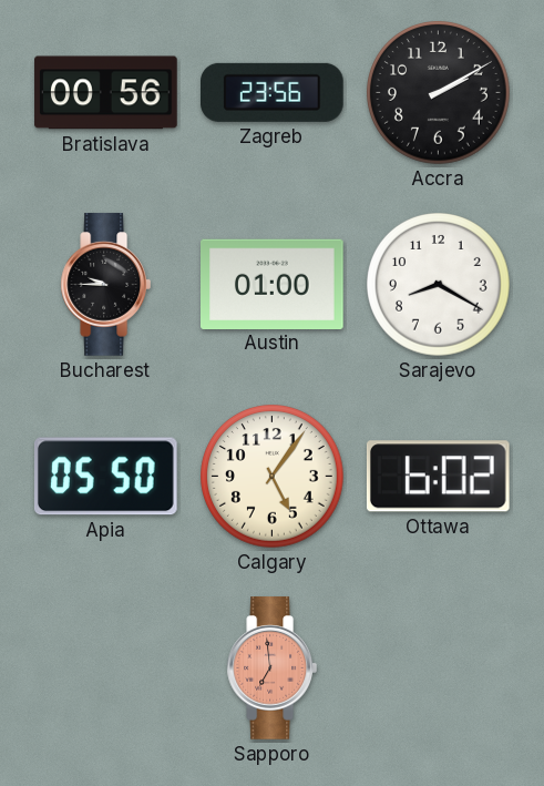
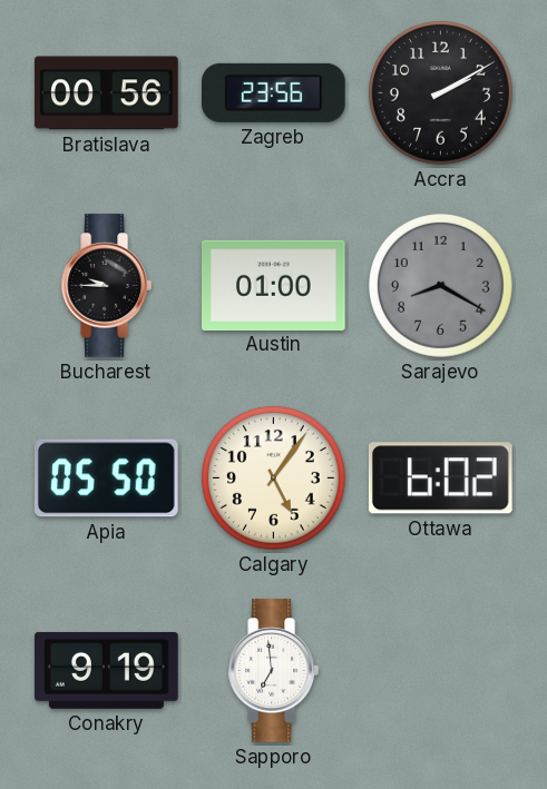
Sarajevo dial: white -> grey (441, 286)
Conakry: none -> 9:19 (107, 670)
Sapporo dial: salmon -> white (273, 671)
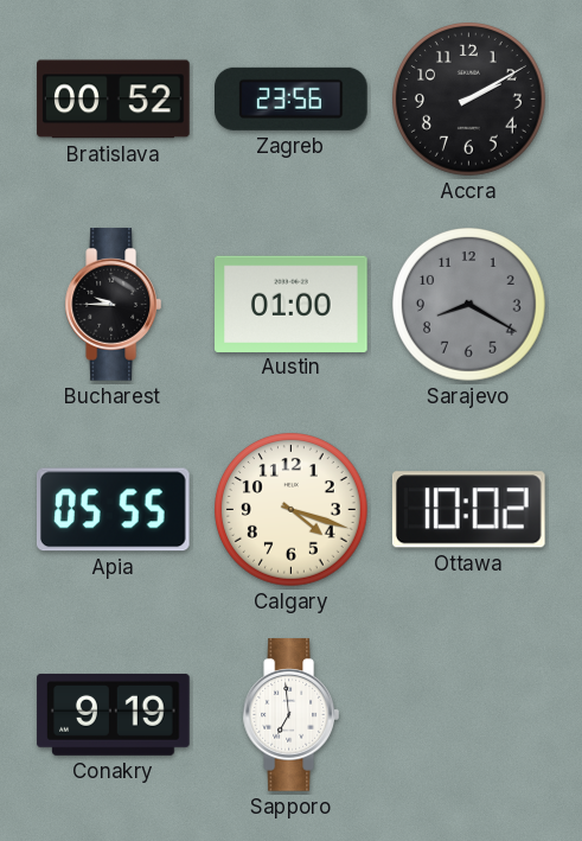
Bratislava: 00:56 -> 00:52 (114, 100)
Apia: 05:50 -> 05:55 (113, 510)
Calgary: 5:06 -> 4:18 (292, 510)
Ottawa: 6:02 -> 10:02 (468, 510)
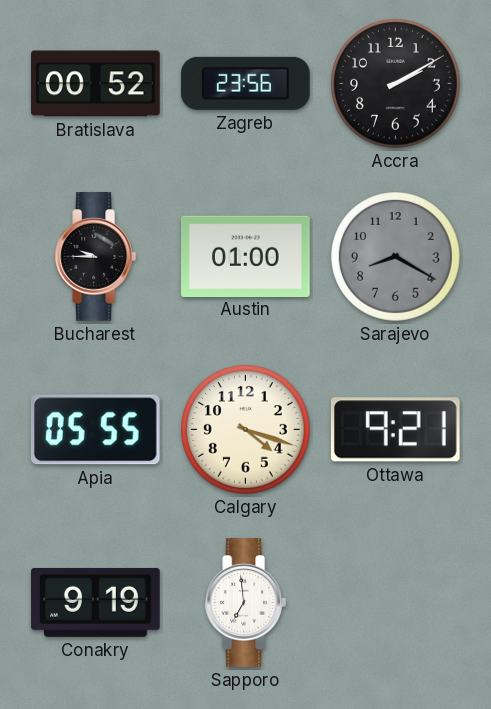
Ottawa: 10:02 -> 9:21 (395, 430)
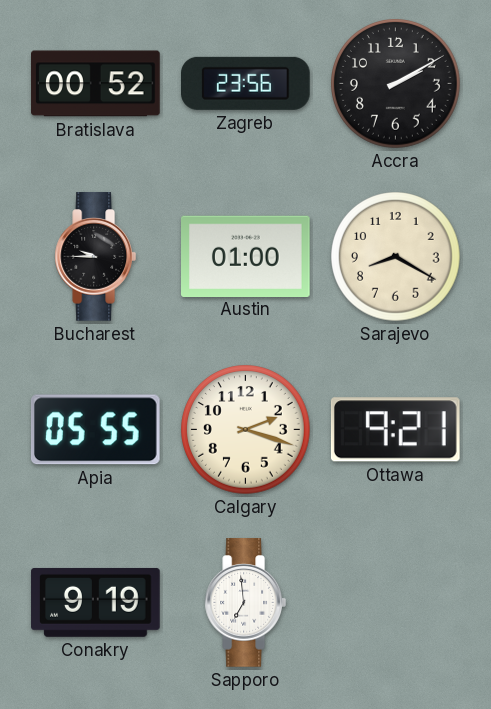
Sarajevo dial: grey -> cream (396, 257)
Calgary: 4:18 -> 2:18 (246, 430)
